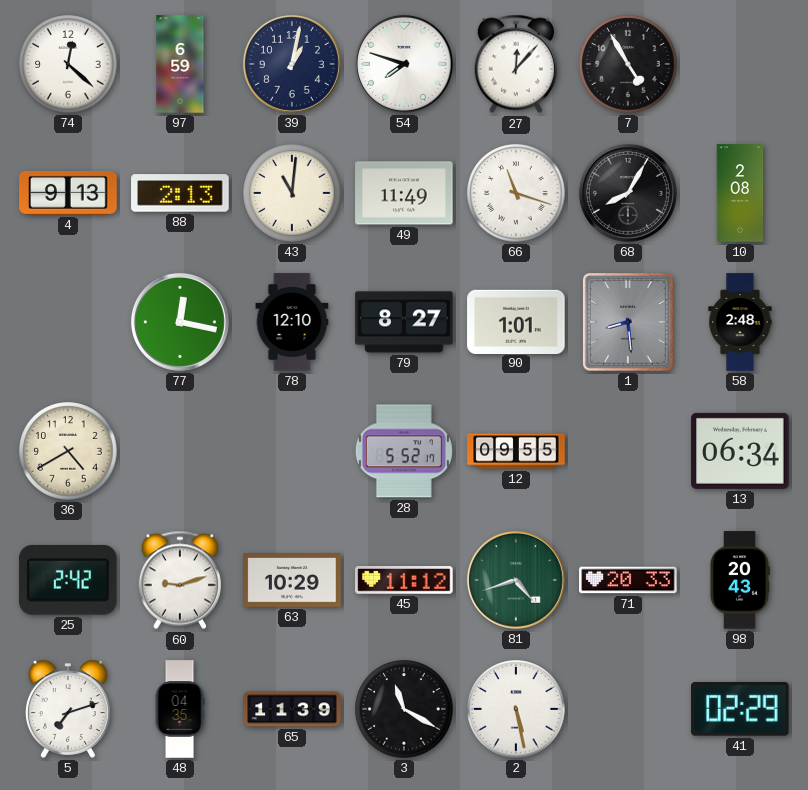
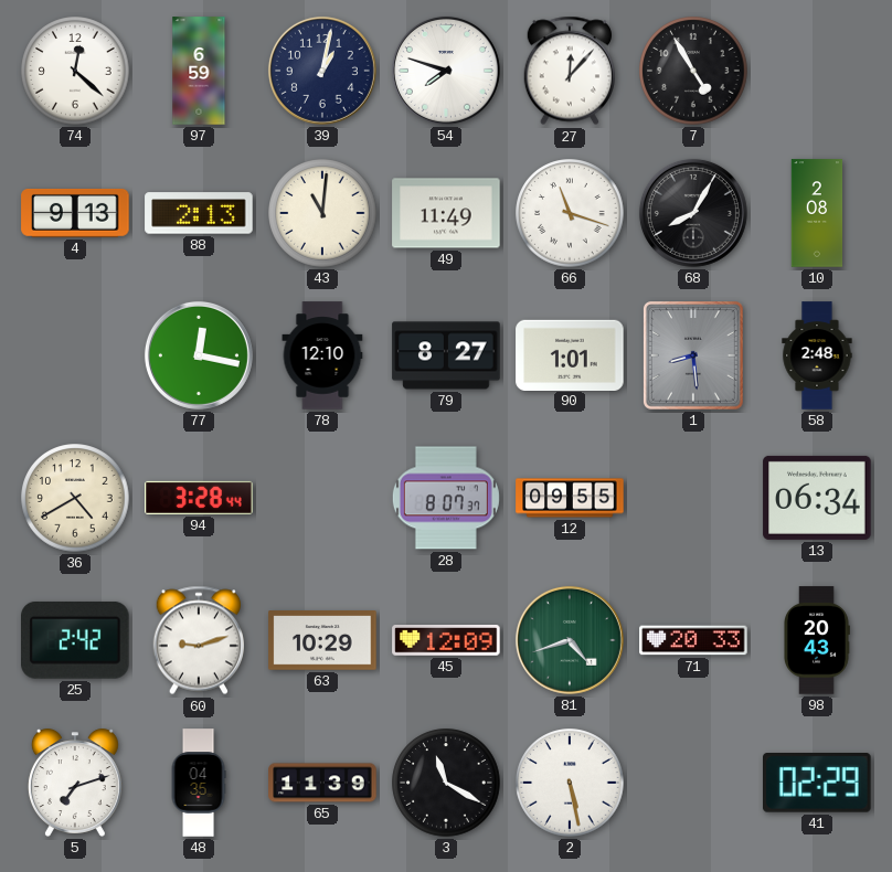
94: none -> 3:28 (199, 498)
28: 5:52 -> 8:07 (446, 498)
45: 11:12 -> 12:09 (446, 641)
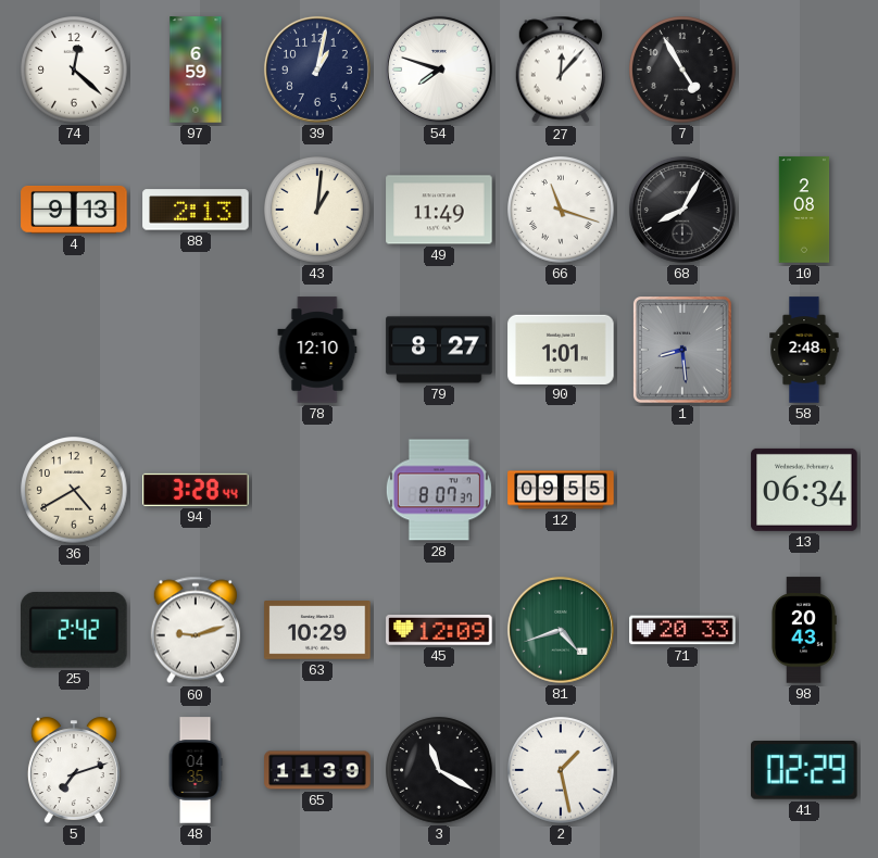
43: 11:01 -> 1:01 (317, 210)
77: 12:17 -> none (199, 355)
2: 5:28 -> 1:28 (561, 770)
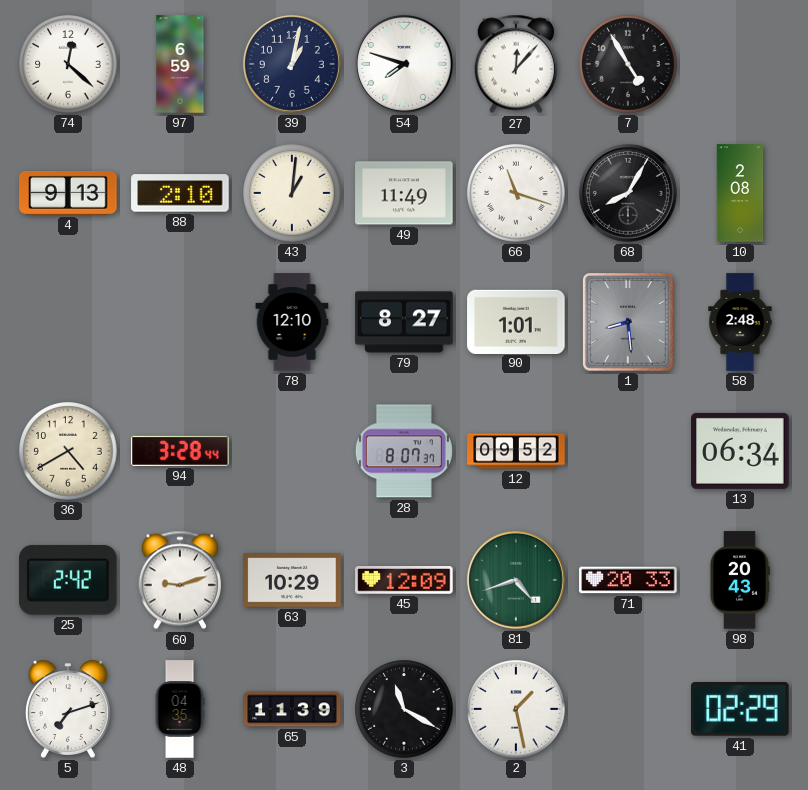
88: 2:13 -> 2:10 (180, 193)
12: 09:55 -> 09:52 (516, 451)
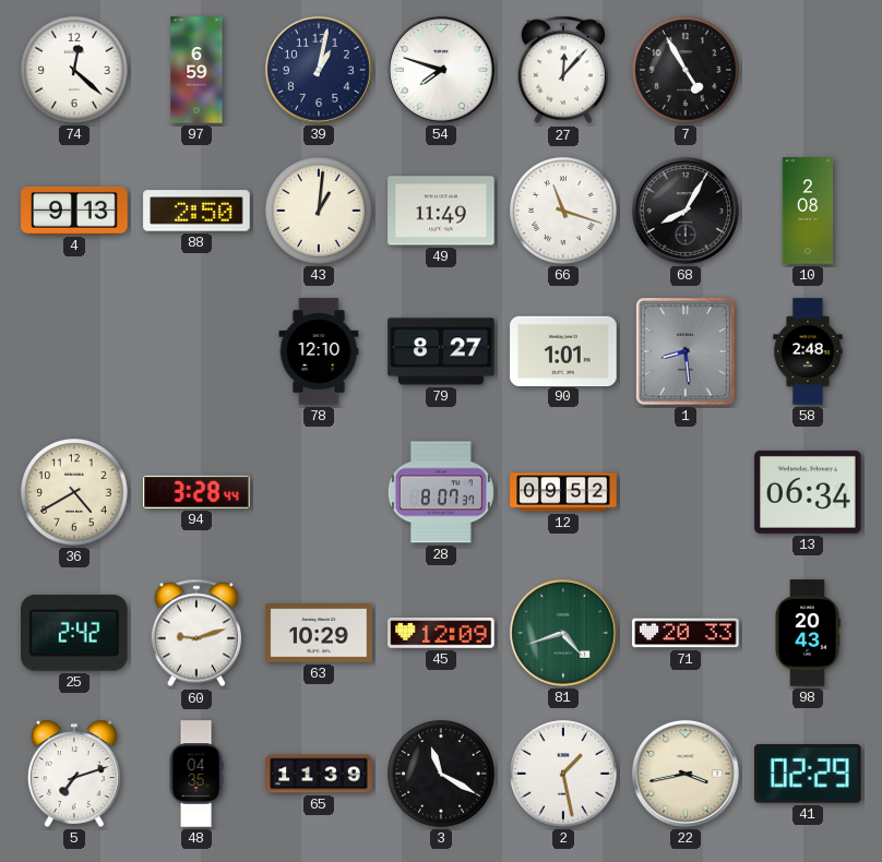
88: 2:10 -> 2:50 (196, 211)
22: none -> 3:43 (686, 774)
